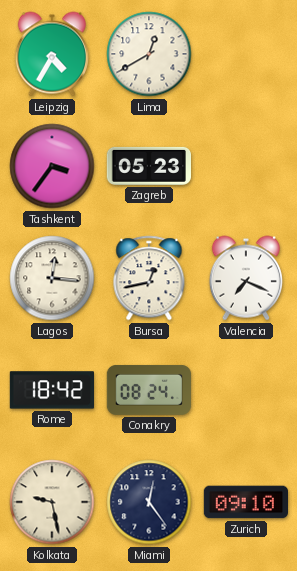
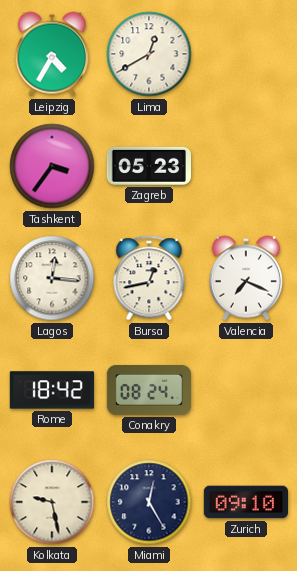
Miami: 12:24 -> 12:25 (149, 502)
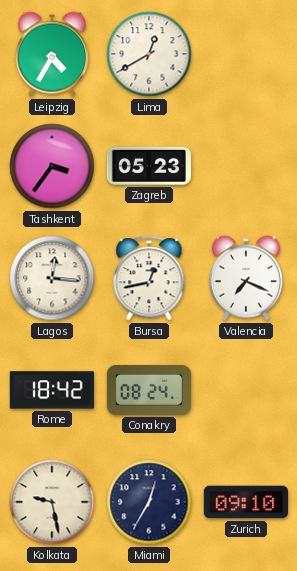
Miami: 12:25 -> 12:35 (149, 502)
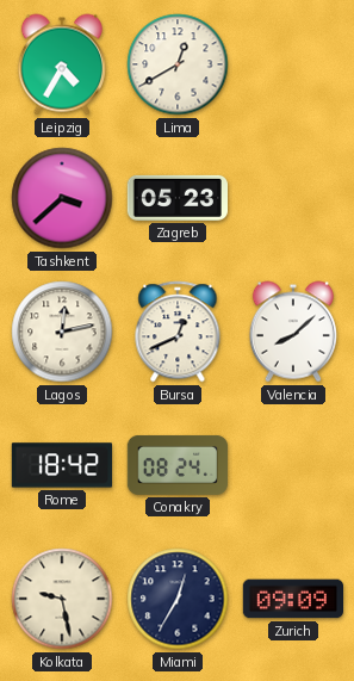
Tashkent: 3:36 -> 3:38 (62, 198)
Lagos: 12:16 -> 12:13 (62, 332)
Bursa: 12:43 -> 12:41 (178, 332)
Valencia: 7:19 -> 8:08 (293, 332)
Zurich: 09:10 -> 09:09 (292, 599)
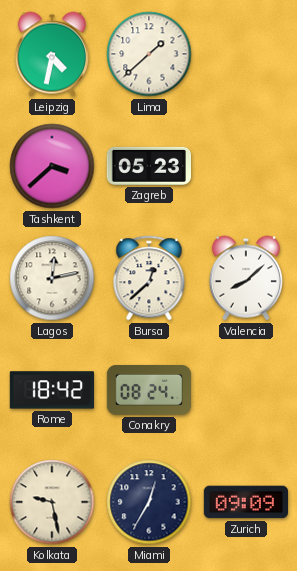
Leipzig: 4:35 -> 4:32 (52, 54)
Lima: 12:40 -> 1:38 (149, 54)
Bursa: 12:41 -> 12:38 (149, 278)
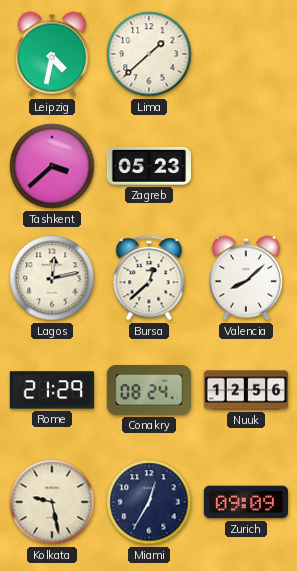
Rome: 18:42 -> 21:29 (51, 390)
Nuuk: none -> 12:56 (245, 390)
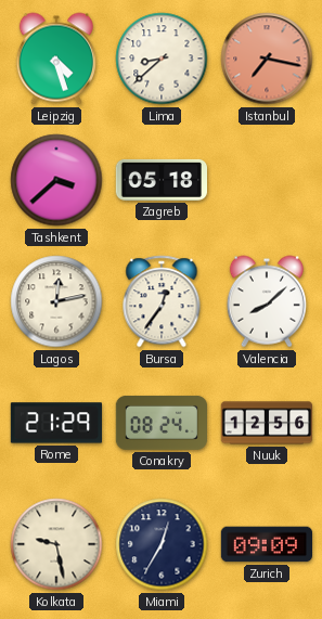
Leipzig: 4:32 -> 4:27 (56, 59)
Lima: 1:38 -> 8:38 (162, 59)
Istanbul: none -> 7:17 (267, 59)
Zagreb: 05:23 -> 05:18 (160, 180)
Bursa: 12:38 -> 12:36 (162, 301)
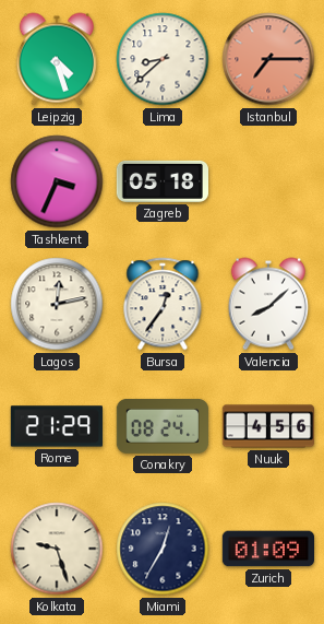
Istanbul: 7:17 -> 7:15 (268, 59)
Tashkent: 3:38 -> 3:34 (57, 181)
Nuuk: 12:56 -> 4:56 (267, 426)
Kolkata: 9:28 -> 9:27 (57, 549)
Zurich: 09:09 -> 01:09 (267, 549)
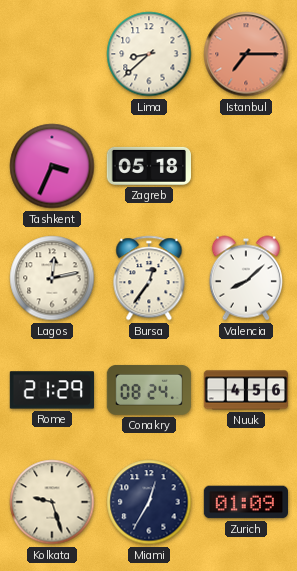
Leipzig: 4:27 -> none (57, 59)
